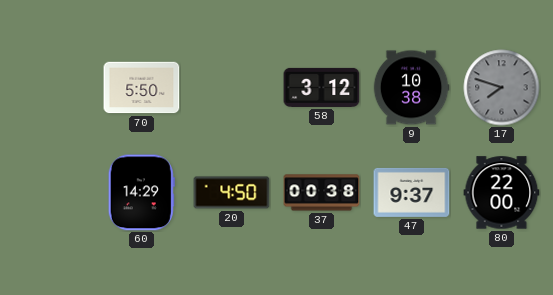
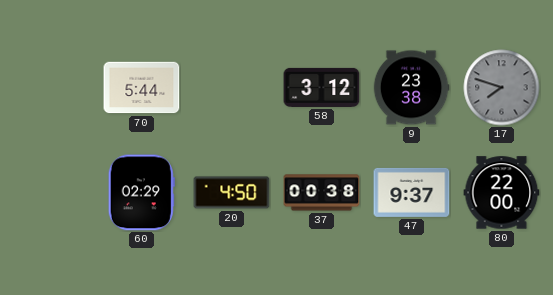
70: 5:50 -> 5:44 (142, 88)
9: 10:38 -> 23:38 (411, 88)
60: 14:29 -> 02:29 (141, 193)
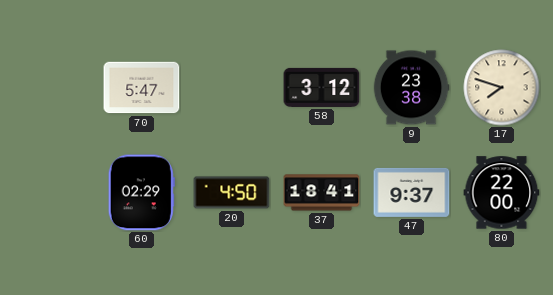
70: 5:44 -> 5:47 (142, 88)
17 dial: grey -> cream (502, 88)
37: 00:38 -> 18:41 (322, 193)
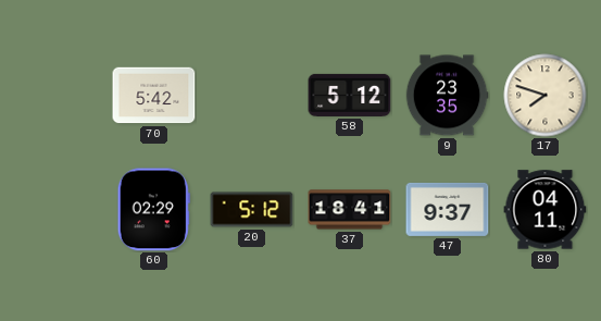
70: 5:47 -> 5:42 (154, 96)
58: 3:12 -> 5:12 (350, 95)
9: 23:38 -> 23:35 (447, 96)
20: 4:50 -> 5:12 (252, 210)
80: 22:00 -> 04:11 (546, 210)
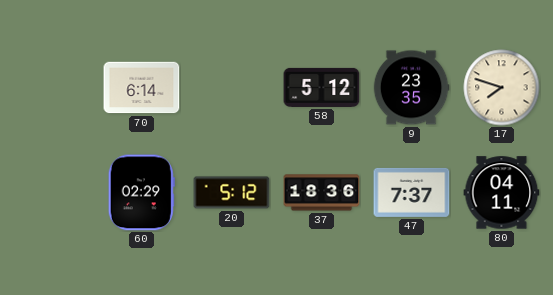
70: 5:42 -> 6:14 (142, 88)
37: 18:41 -> 18:36 (322, 193)
47: 9:37 -> 7:37 (412, 192)
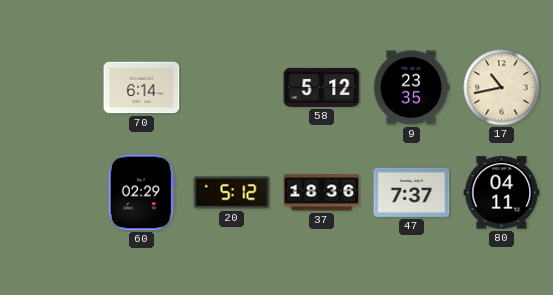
17: 7:48 -> 10:43 (502, 88)
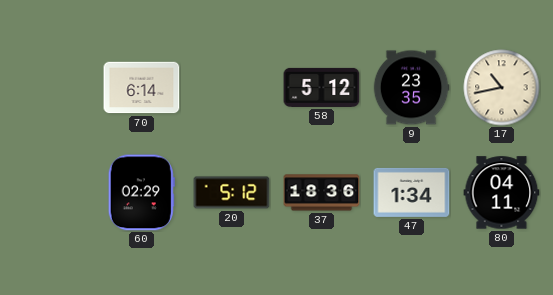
47: 7:37 -> 1:34 (412, 192)
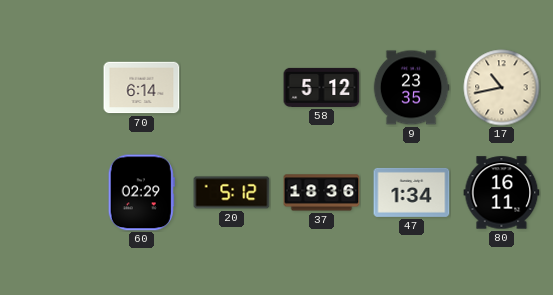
80: 04:11 -> 16:11 (502, 193)
